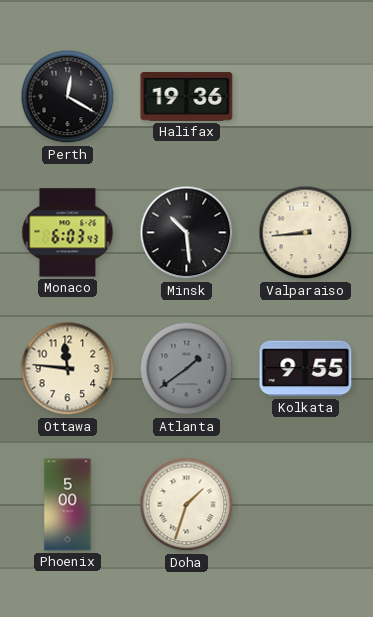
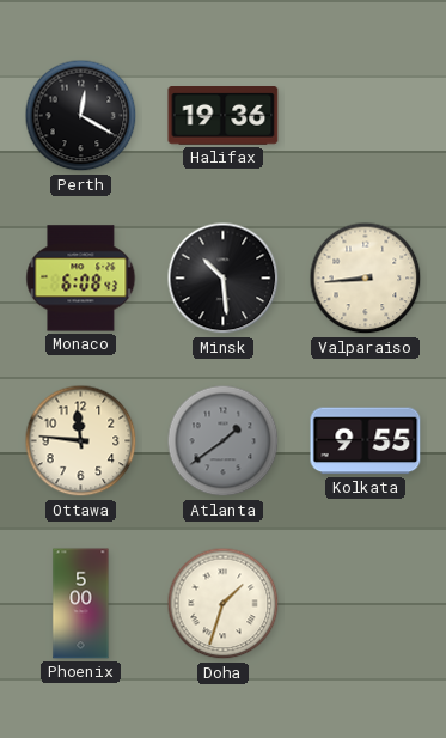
Monaco: 6:03 -> 6:08 (81, 279)
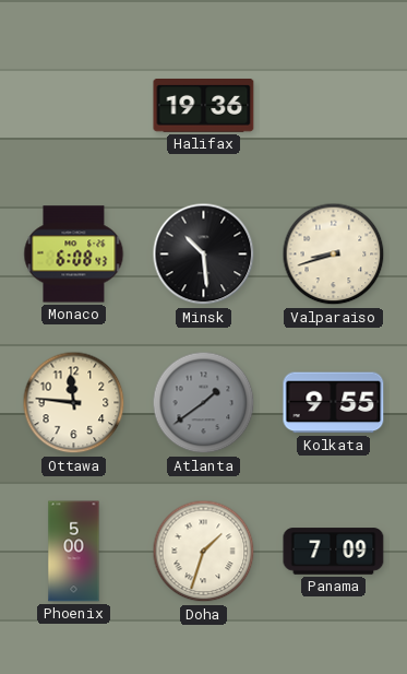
Perth: 12:20 -> none (81, 116)
Valparaiso: 8:44 -> 8:42 (334, 255)
Panama: none -> 7:09 (334, 552)
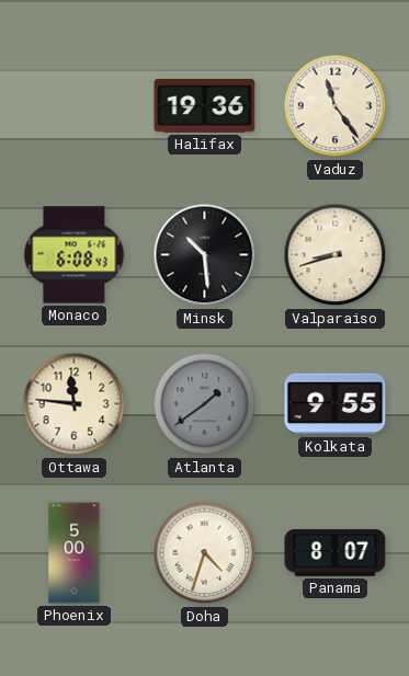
Vaduz: none -> 11:24 (336, 106)
Doha: 1:33 -> 4:33 (205, 553)
Panama: 7:09 -> 8:07 (336, 553)
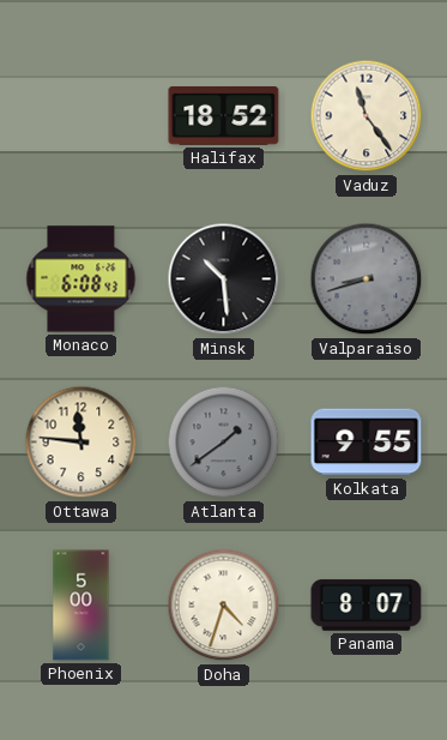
Halifax: 19:36 -> 18:52 (224, 116)
Valparaiso dial: cream -> grey (367, 279)
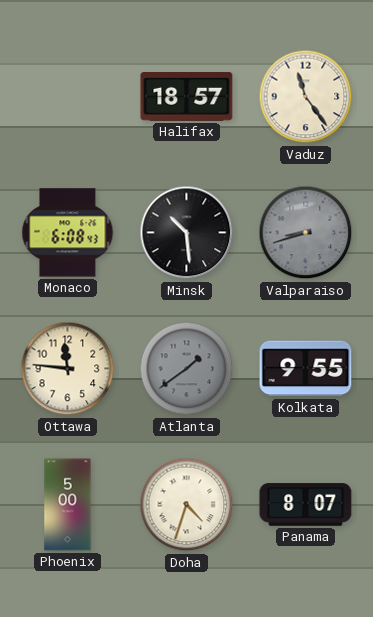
Halifax: 18:52 -> 18:57 (187, 97)
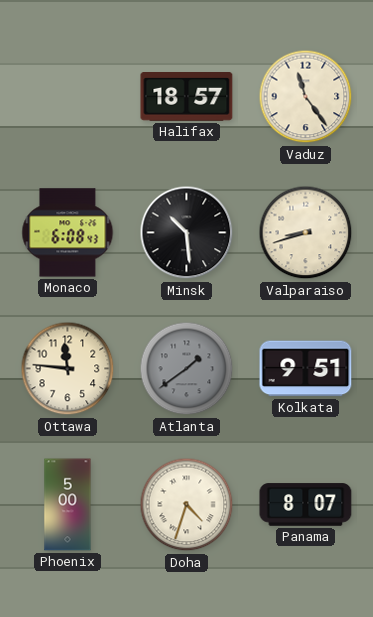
Valparaiso dial: grey -> cream (306, 233)
Kolkata: 9:55 -> 9:51 (306, 369)
